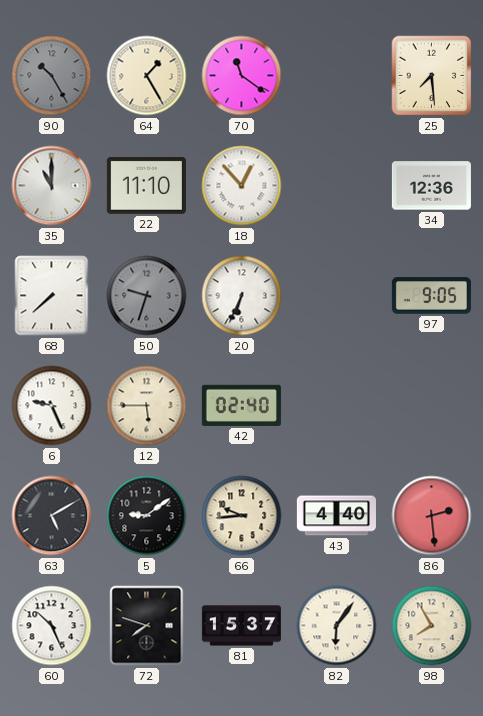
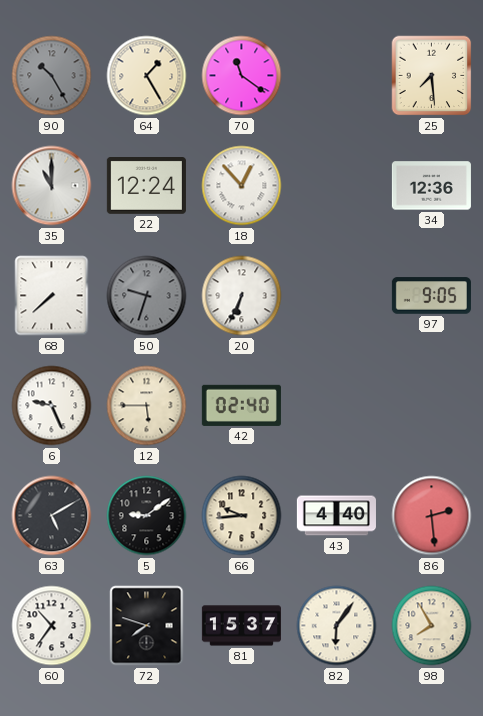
22: 11:10 -> 12:24 (146, 186)
60: 10:26 -> 10:36 (52, 626)
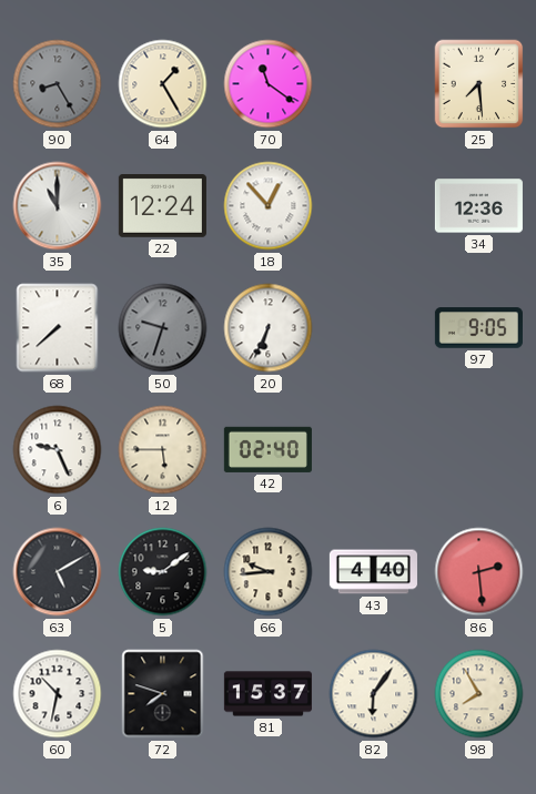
90: 10:25 -> 8:25 (58, 84)
60: 10:36 -> 10:32 (58, 694)
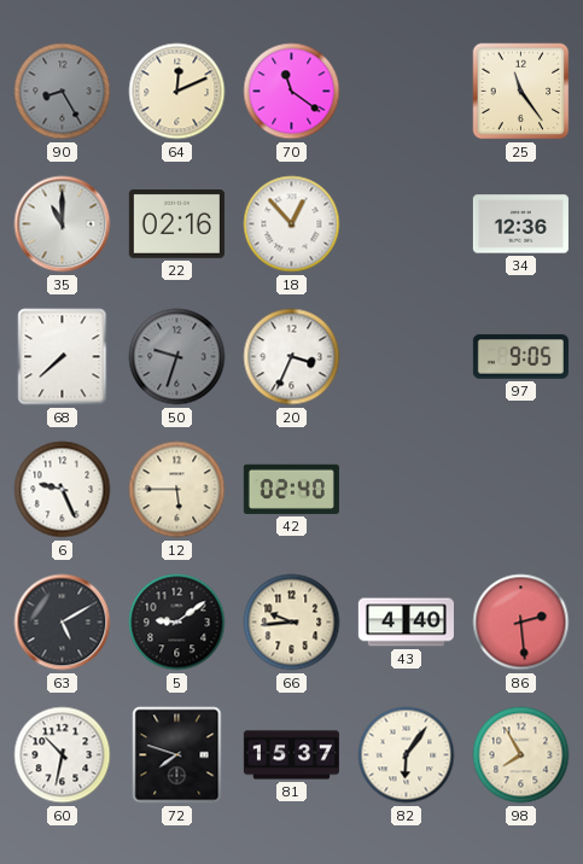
64: 1:25 -> 12:11 (177, 92)
25: 7:29 -> 11:24 (521, 92)
22: 12:24 -> 02:16 (176, 224)
20: 6:34 -> 3:34 (292, 357)
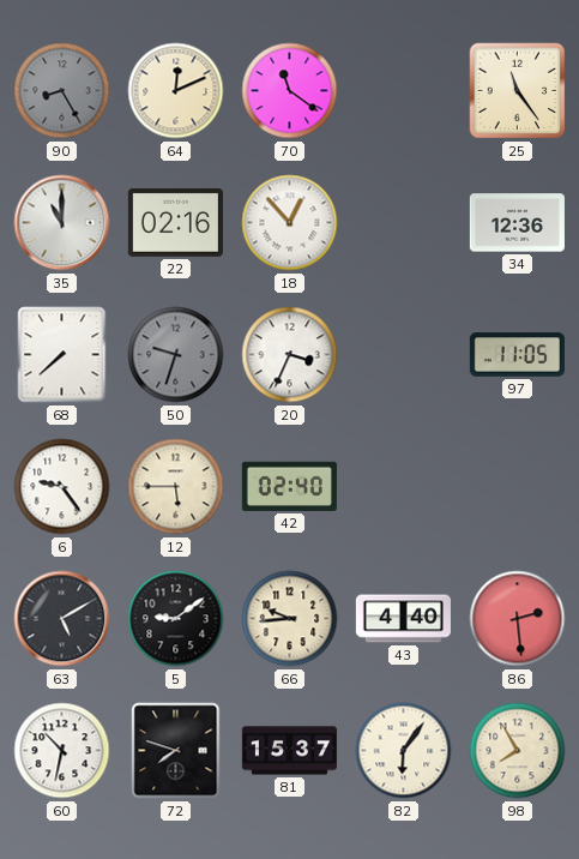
97: 9:05 -> 11:05 (517, 355)
6: 9:26 -> 9:24 (62, 487)
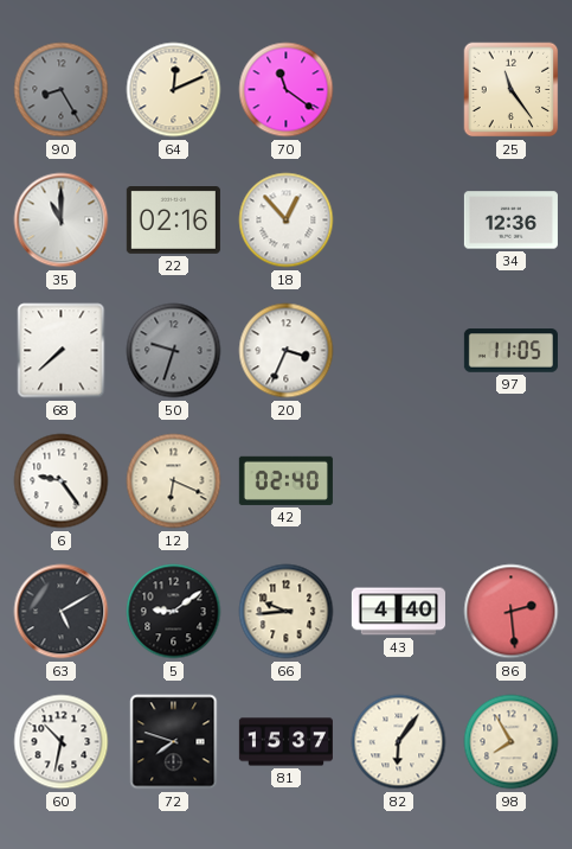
12: 5:45 -> 6:19 (174, 481)
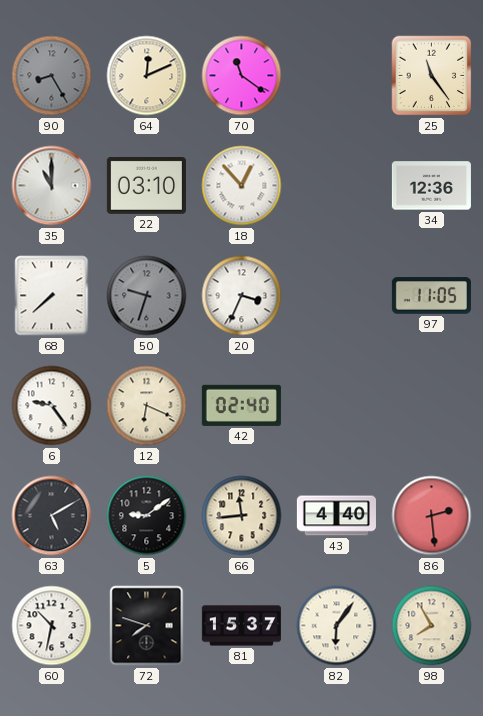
22: 02:16 -> 03:10 (146, 186)
66: 9:44 -> 11:44 (242, 516)
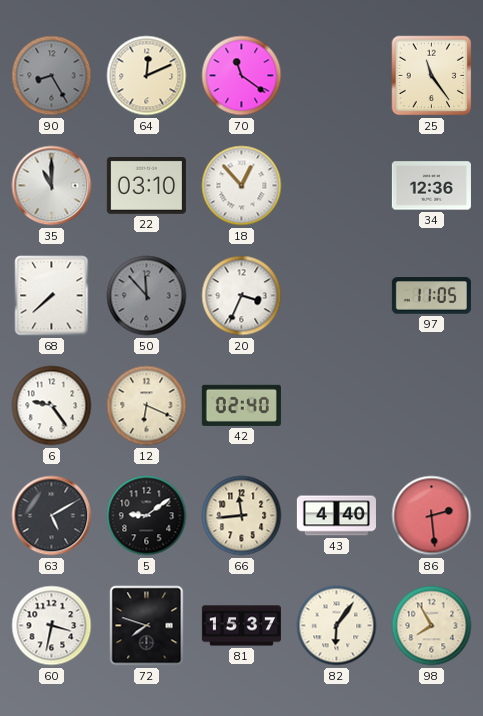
50: 9:33 -> 11:53 (147, 296)
60: 10:32 -> 3:32 (52, 626)
